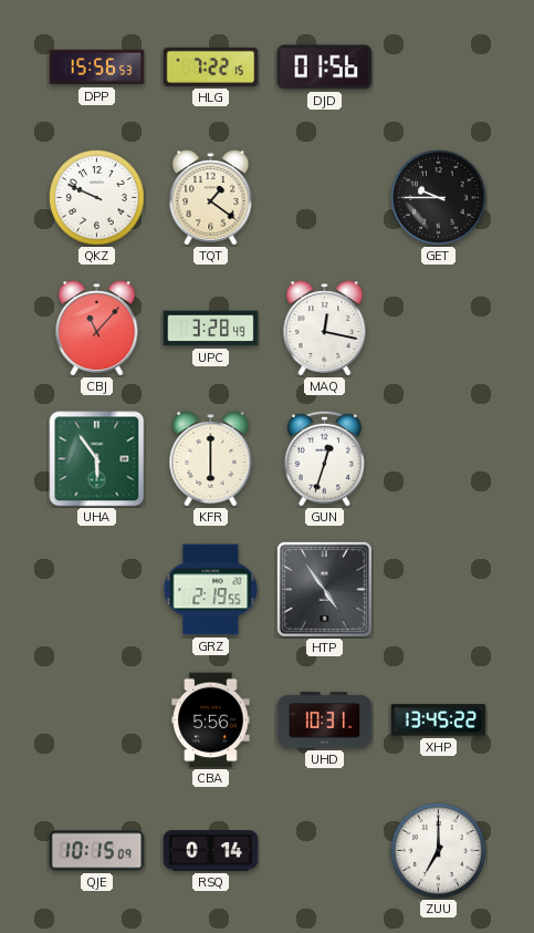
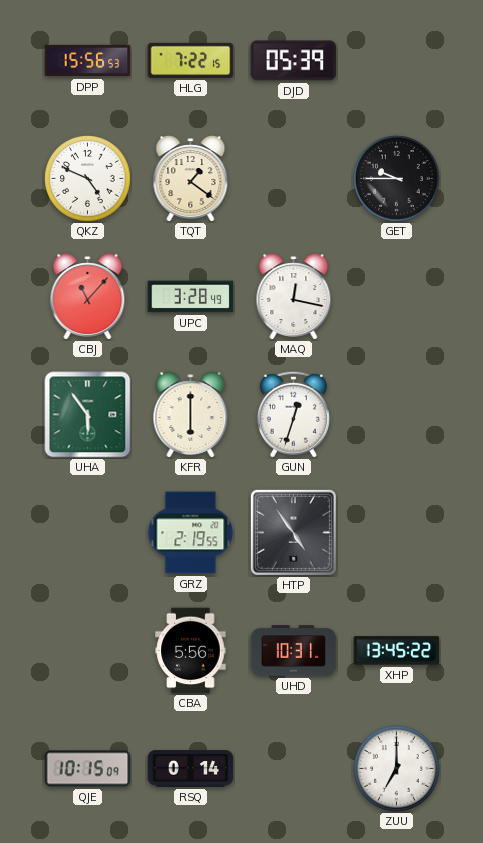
DJD: 01:56 -> 05:39 (294, 61)
QKZ: 9:49 -> 4:49 (88, 179)
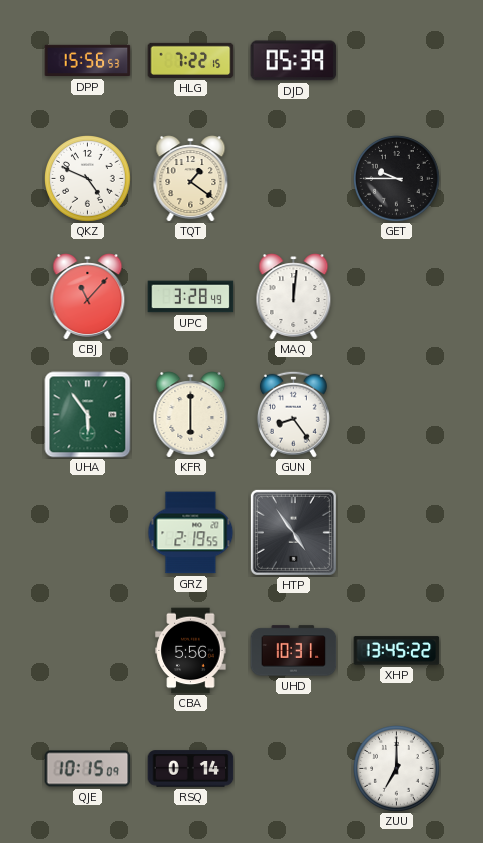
MAQ: 12:17 -> 12:01 (294, 297)
GUN: 12:33 -> 8:24 (293, 414)
